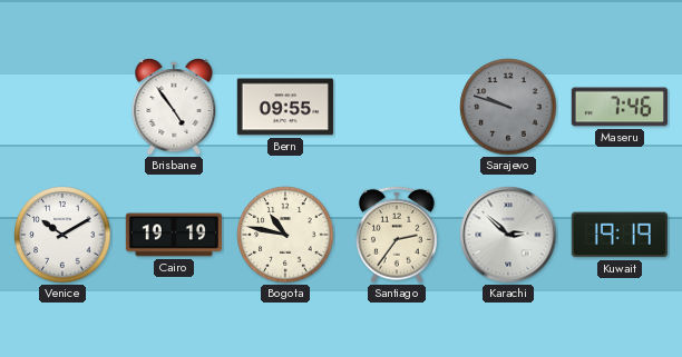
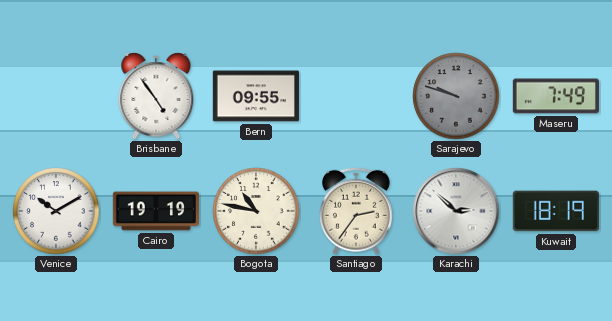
Maseru: 7:46 -> 7:49 (556, 96)
Kuwait: 19:19 -> 18:19 (556, 211)
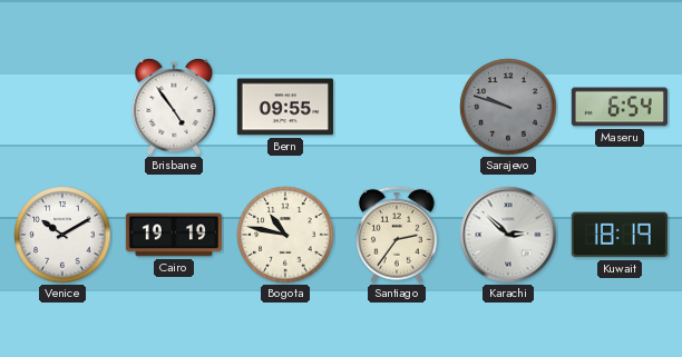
Maseru: 7:49 -> 6:54 (620, 107)
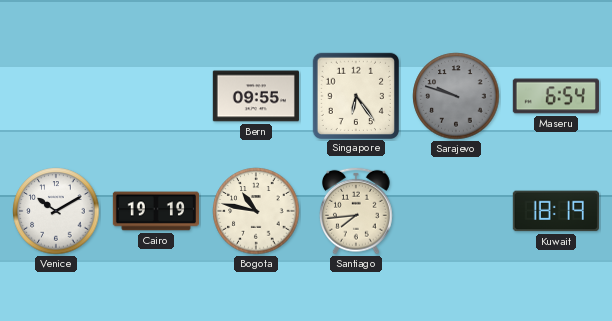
Brisbane: 4:54 -> none (174, 107)
Singapore: none -> 6:24 (355, 95)
Santiago: 2:36 -> 7:44 (357, 211)
Karachi: 2:52 -> none (508, 235)
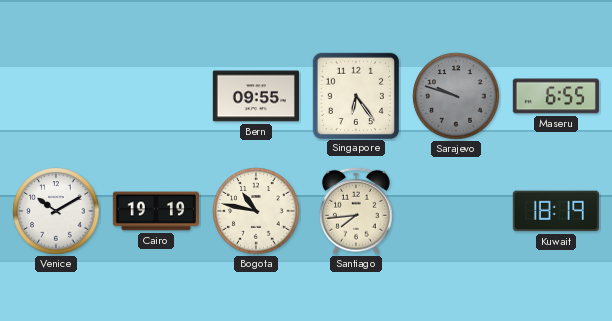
Maseru: 6:54 -> 6:55 (556, 96)
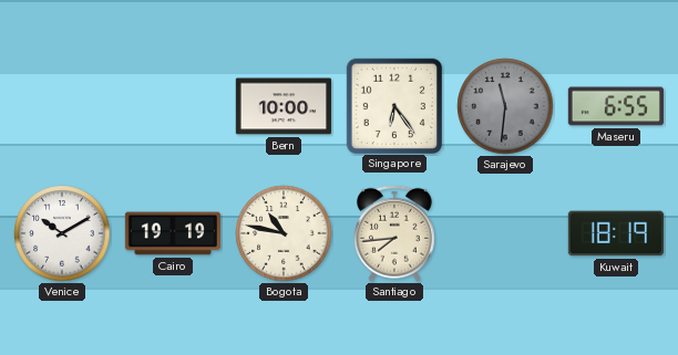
Bern: 09:55 -> 10:00 (284, 106)
Sarajevo: 9:48 -> 11:31 (505, 106)
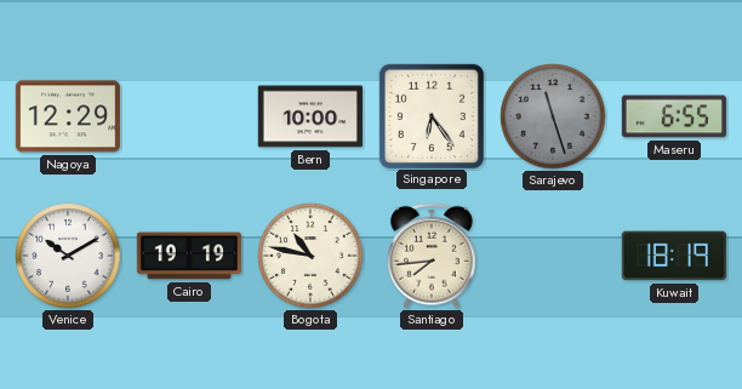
Nagoya: none -> 12:29 (68, 116)
Sarajevo: 11:31 -> 11:27 (553, 116)
